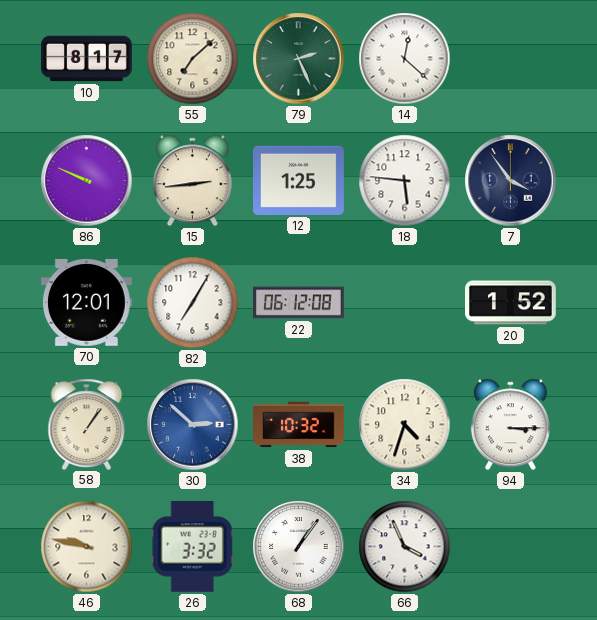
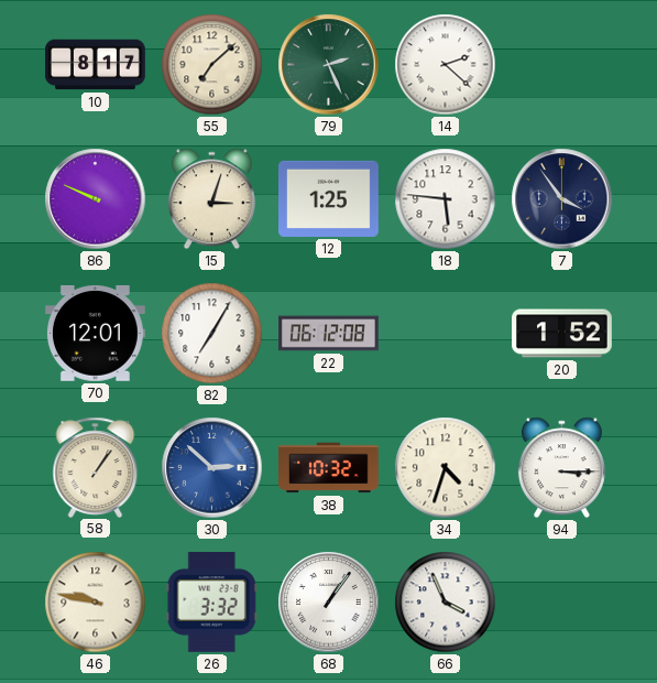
14: 12:22 -> 2:22 (446, 65)
15: 2:44 -> 3:03 (211, 199)
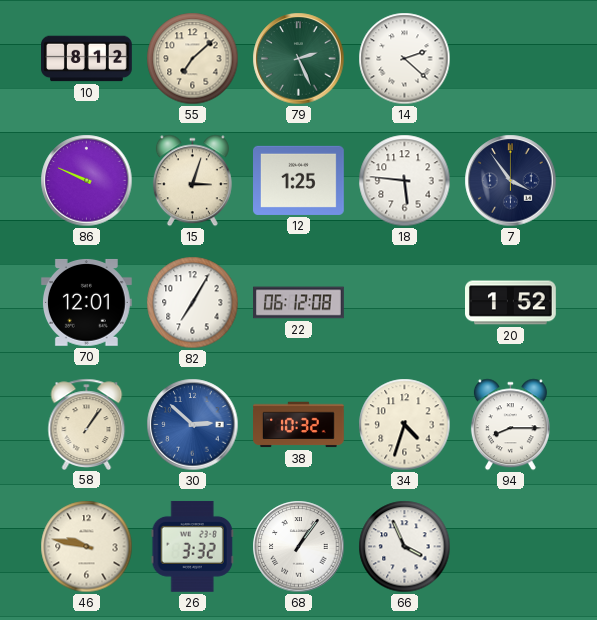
10: 8:17 -> 8:12 (87, 59)
94: 3:15 -> 8:15 (510, 425)
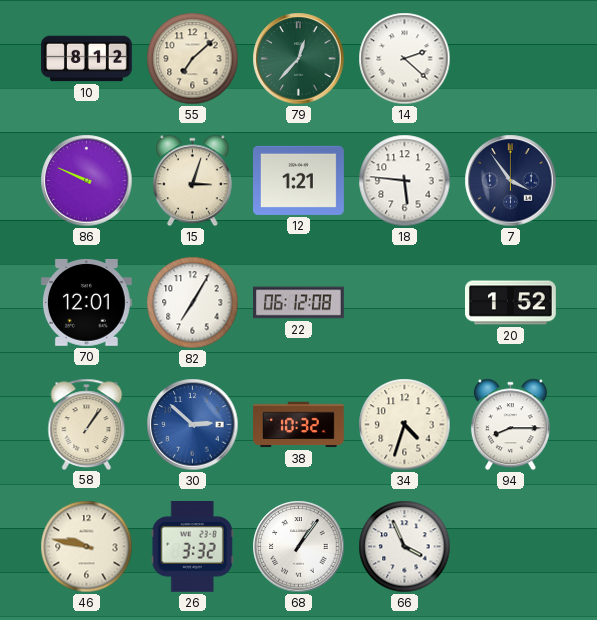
79: 2:26 -> 12:37 (299, 59)
12: 1:25 -> 1:21 (299, 180)
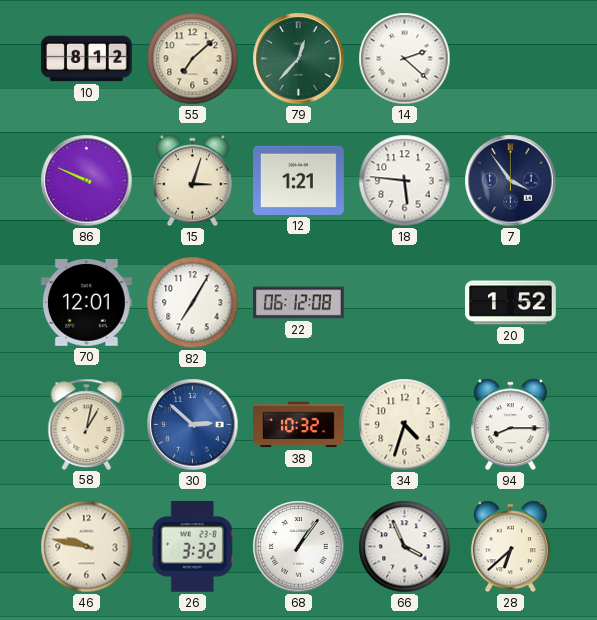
58: 1:06 -> 1:02 (87, 424)
28: none -> 6:38 (510, 547)
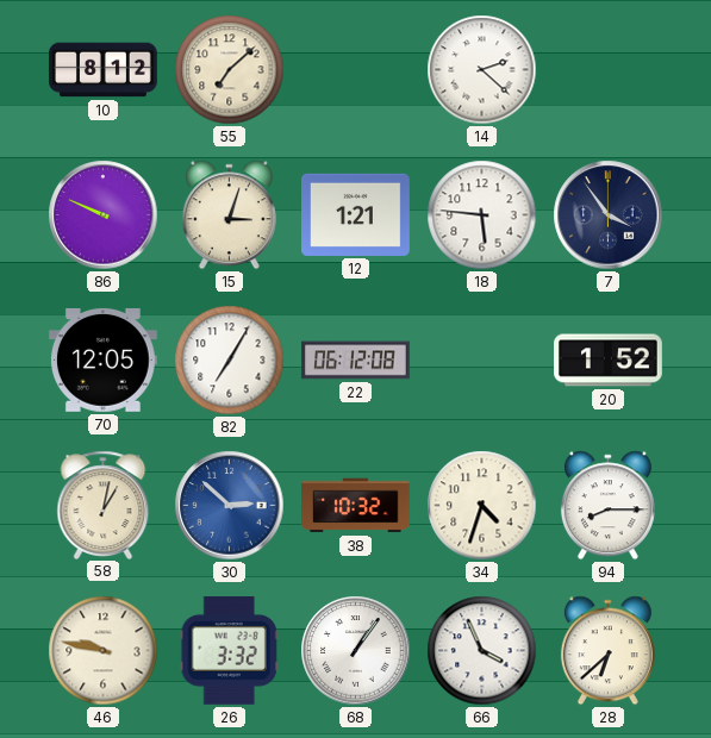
79: 12:37 -> none (299, 59)
70: 12:01 -> 12:05 (102, 361)
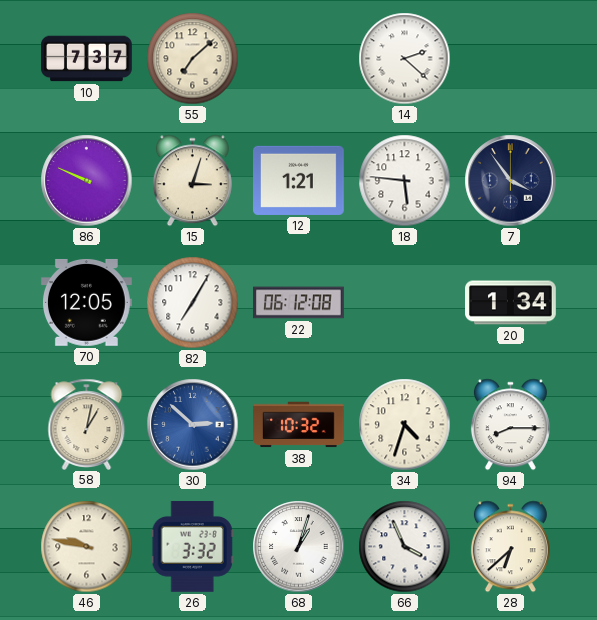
10: 8:12 -> 7:37 (87, 59)
20: 1:52 -> 1:34 (511, 303)
68: 1:06 -> 1:03 (299, 547)
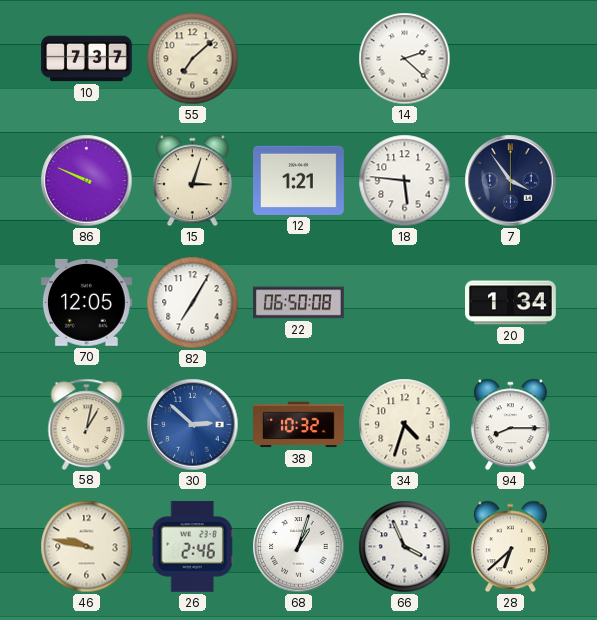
22: 06:12 -> 06:50 (299, 303)
26: 3:32 -> 2:46 (192, 547)
